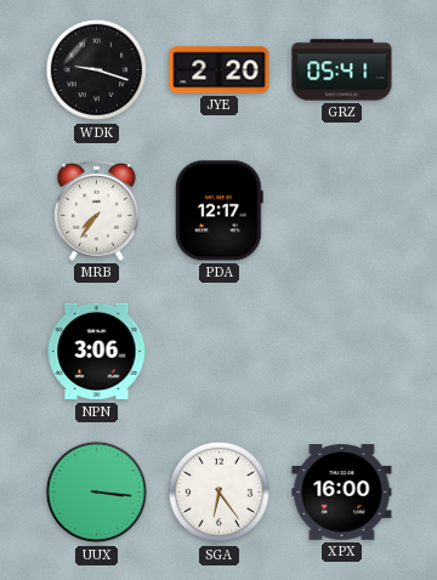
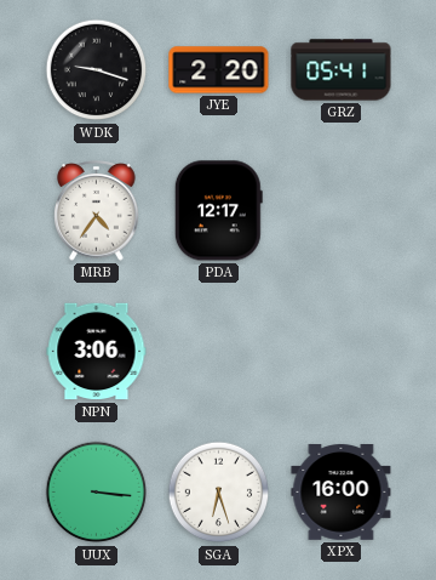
MRB: 7:36 -> 4:36 (97, 211)
SGA: 6:24 -> 6:27 (219, 493)
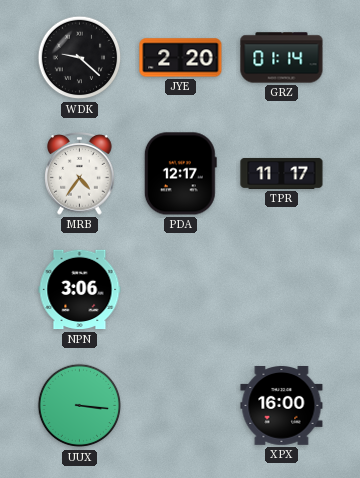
WDK: 9:18 -> 9:22 (80, 58)
GRZ: 05:41 -> 01:14 (282, 58)
TPR: none -> 11:17 (282, 173)
SGA: 6:27 -> none (219, 493)
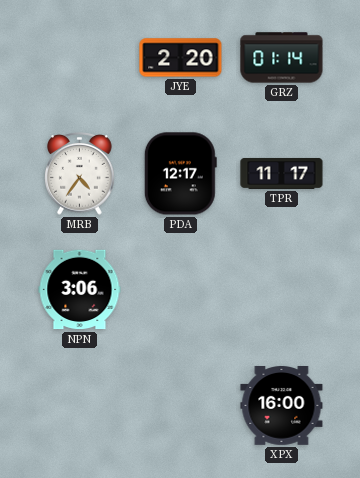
WDK: 9:22 -> none (80, 58)
UUX: 3:16 -> none (80, 406)
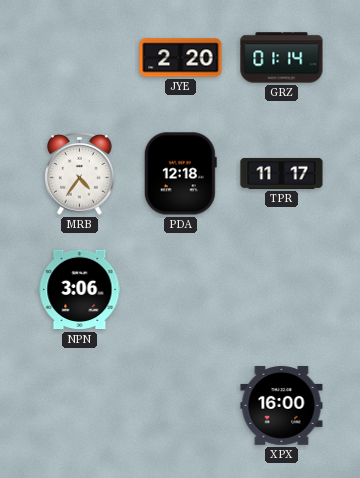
PDA: 12:17 -> 12:18 (180, 174)
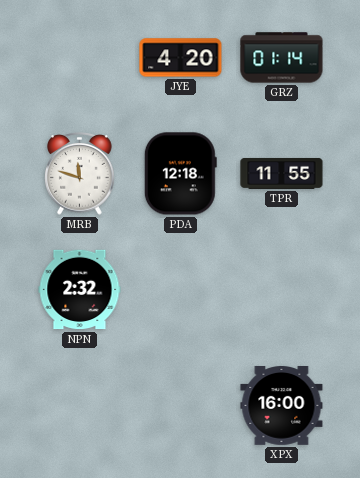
JYE: 2:20 -> 4:20 (181, 58)
MRB: 4:36 -> 11:48 (80, 174)
TPR: 11:17 -> 11:55 (282, 173)
NPN: 3:06 -> 2:32 (80, 290)
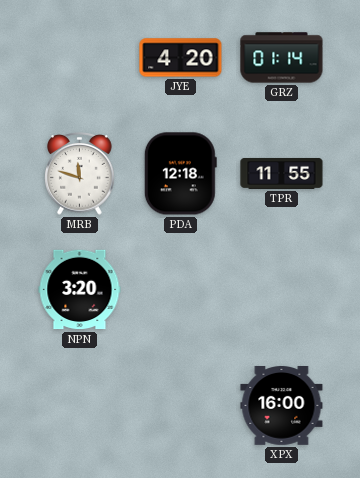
NPN: 2:32 -> 3:20 (80, 290)
